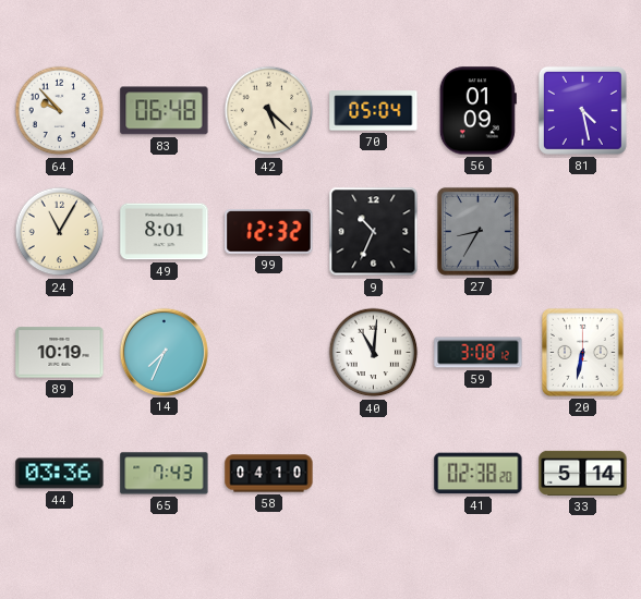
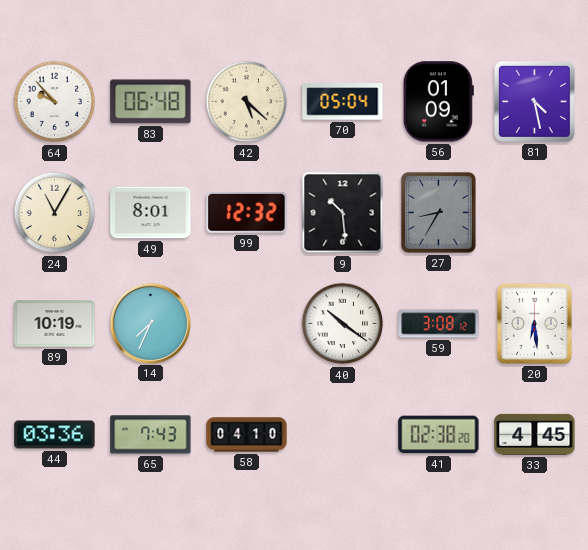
9: 10:34 -> 10:29 (343, 213)
40: 11:01 -> 10:21 (343, 324)
20: 6:32 -> 6:29 (534, 323)
33: 5:14 -> 4:45 (535, 434)
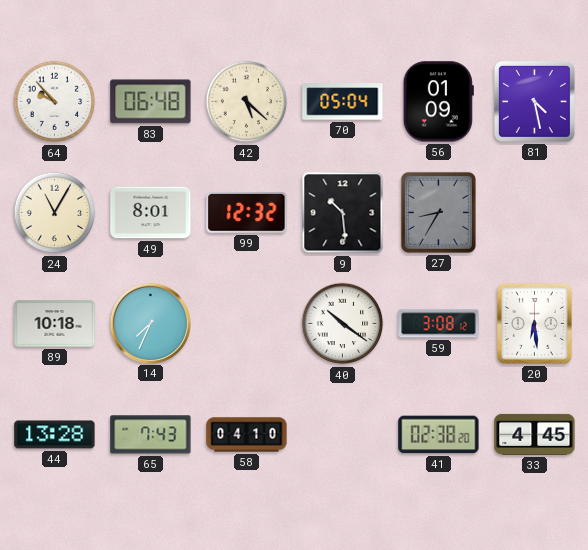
89: 10:19 -> 10:18 (55, 324)
44: 03:36 -> 13:28 (55, 435)
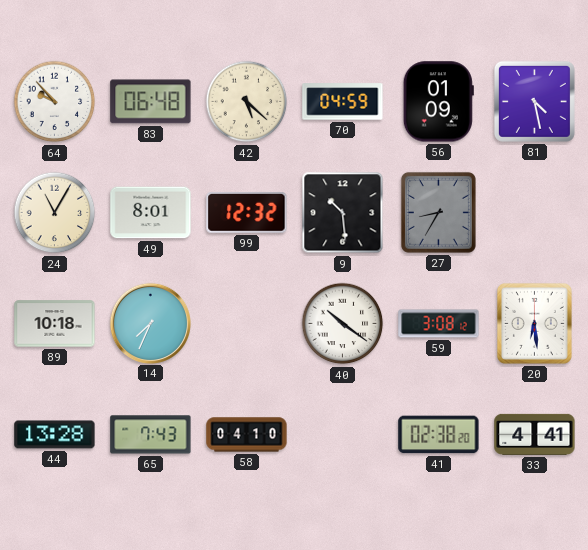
70: 05:04 -> 04:59 (343, 102)
33: 4:45 -> 4:41 (535, 434)
